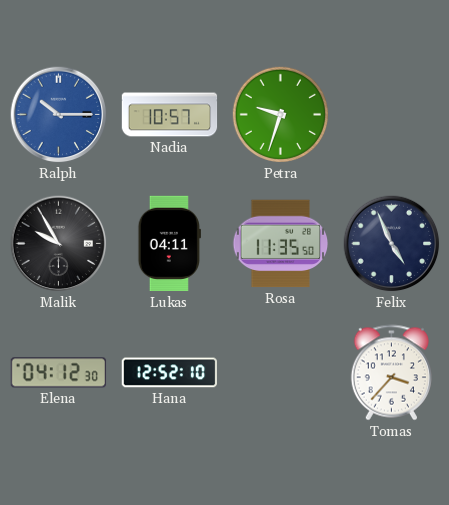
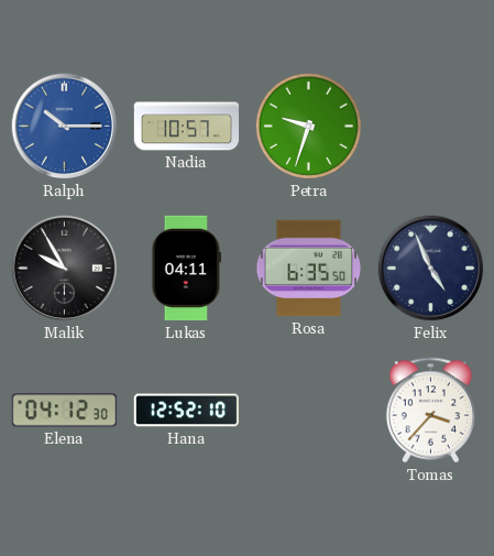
Rosa: 11:35 -> 6:35 (309, 269)
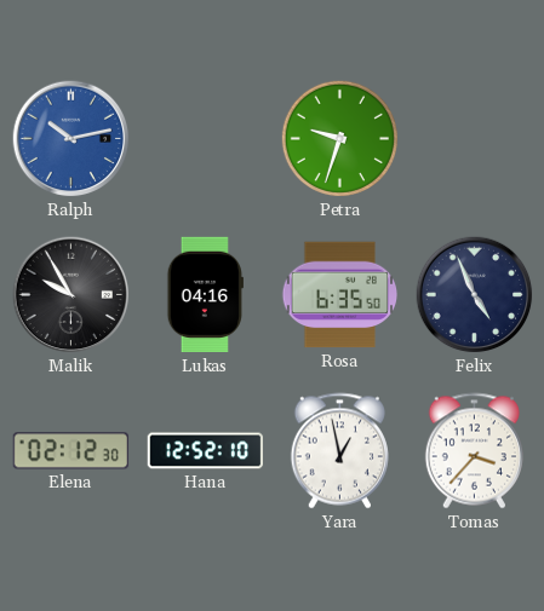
Ralph: 10:15 -> 10:13 (71, 139)
Nadia: 10:57 -> none (187, 127)
Lukas: 04:11 -> 04:16 (205, 295)
Elena: 04:12 -> 02:12 (71, 451)
Yara: none -> 12:58 (339, 451)
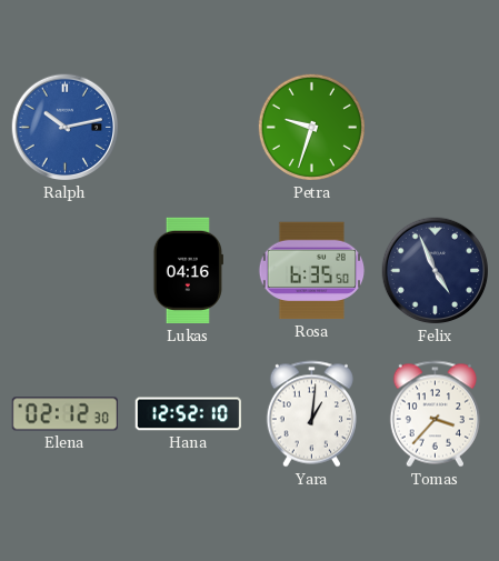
Malik: 9:55 -> none (71, 295)
Yara: 12:58 -> 1:01 (311, 414)
